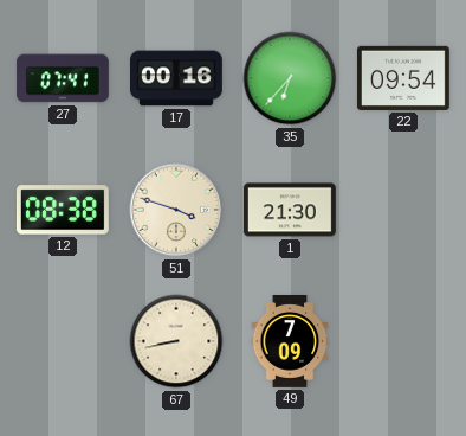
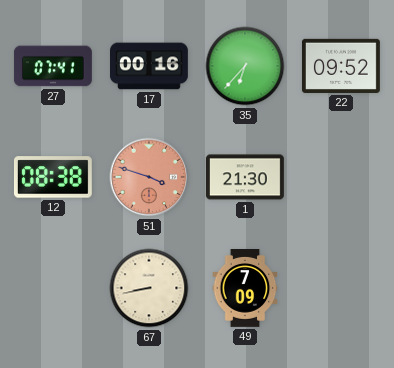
22: 09:54 -> 09:52 (341, 66)
51 dial: cream -> salmon (149, 177)
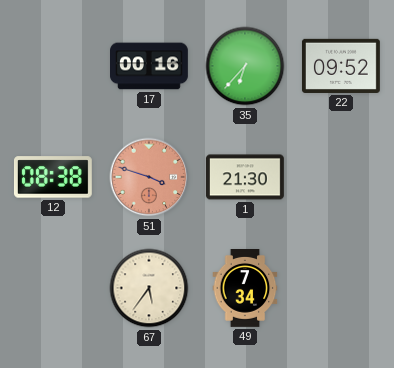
27: 07:41 -> none (53, 66)
67: 8:43 -> 5:36 (149, 288)
49: 7:09 -> 7:34 (245, 289)
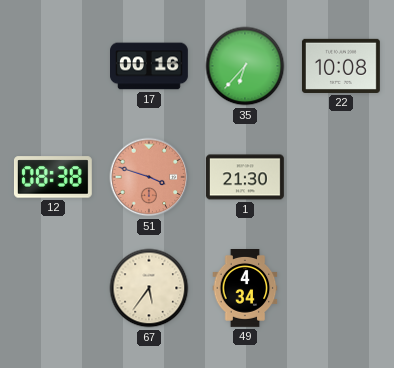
22: 09:52 -> 10:08 (341, 66)
49: 7:34 -> 4:34 (245, 289)
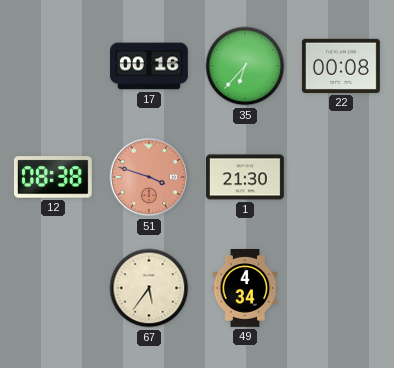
22: 10:08 -> 00:08 (341, 66)
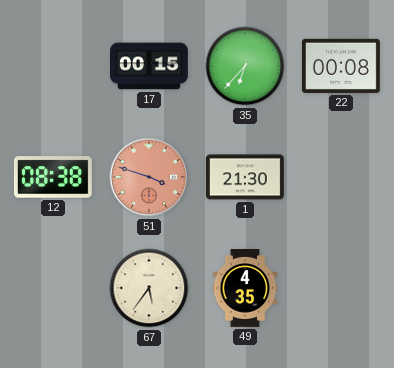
17: 00:16 -> 00:15 (150, 66)
49: 4:34 -> 4:35 (245, 289)
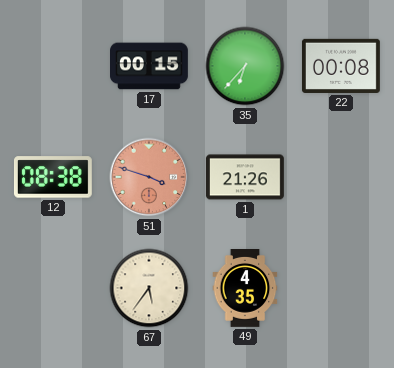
1: 21:30 -> 21:26 (245, 177)
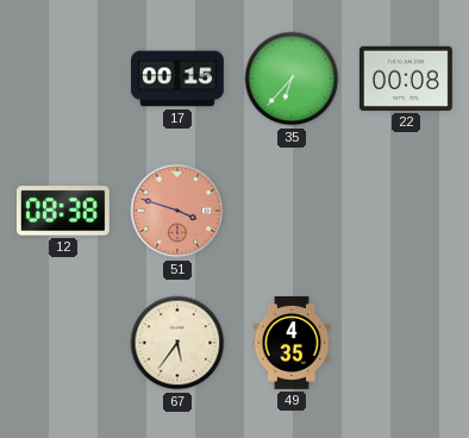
1: 21:26 -> none (245, 177)
